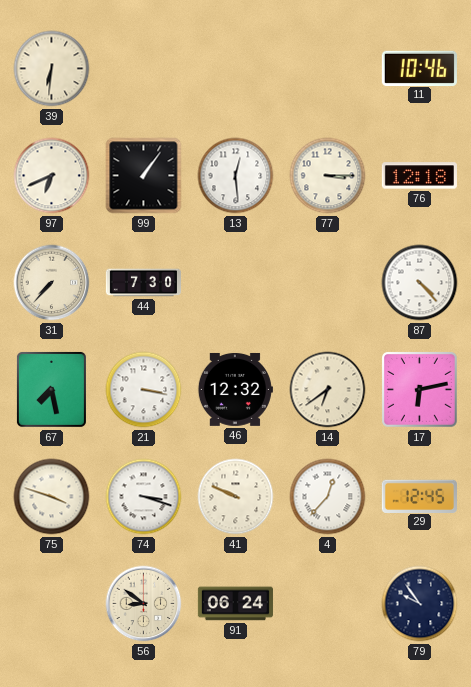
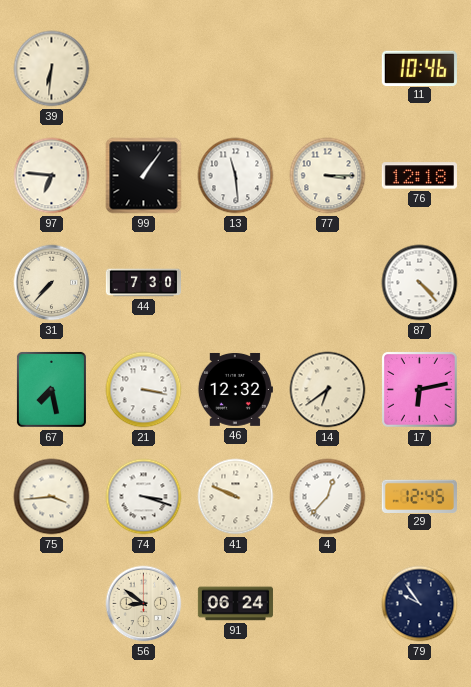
97: 6:41 -> 6:46 (52, 176)
13: 12:29 -> 11:29 (236, 176)
75: 3:48 -> 3:44 (52, 497)
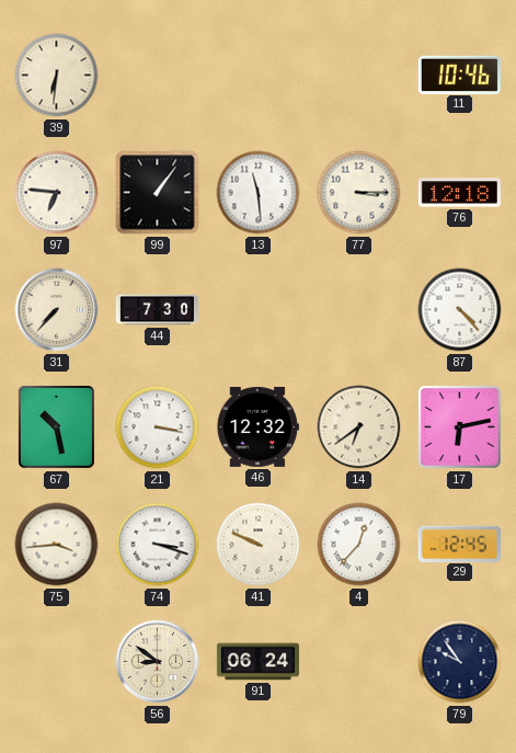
67: 7:28 -> 10:28 (56, 426)
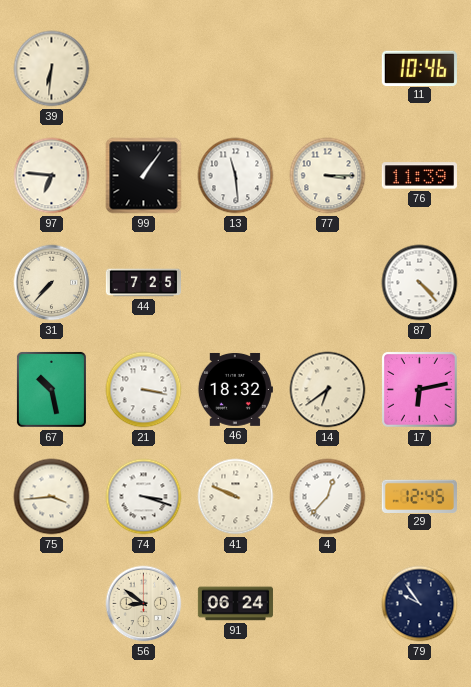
76: 12:18 -> 11:39 (419, 176)
44: 7:30 -> 7:25 (143, 283)
46: 12:32 -> 18:32 (235, 389)
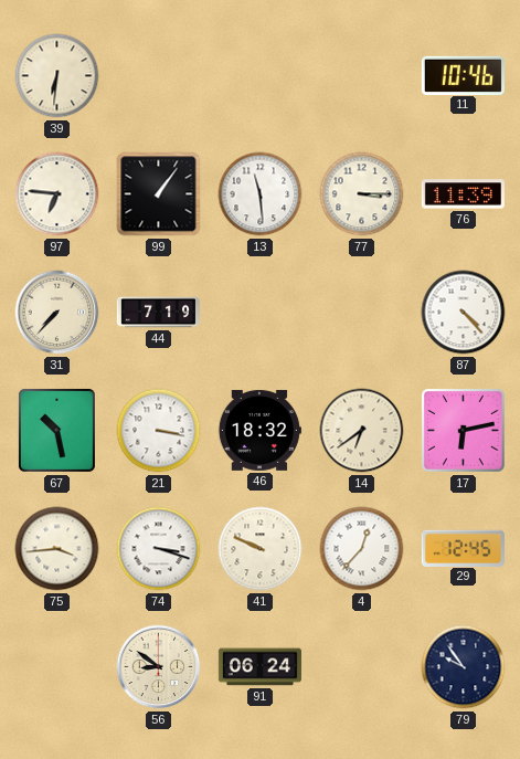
44: 7:25 -> 7:19 (158, 313)
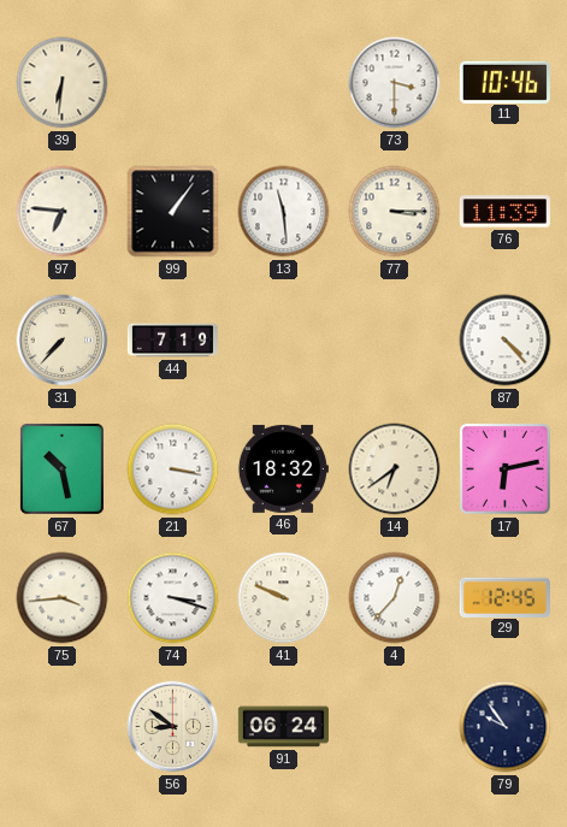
73: none -> 3:30 (395, 83)
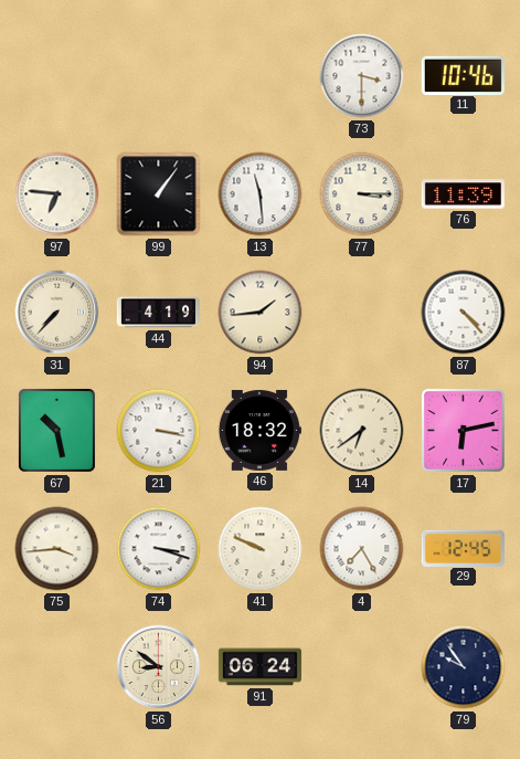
39: 6:31 -> none (63, 83)
44: 7:19 -> 4:19 (158, 313)
94: none -> 1:44 (261, 313)
4: 12:37 -> 7:25 (362, 549)
